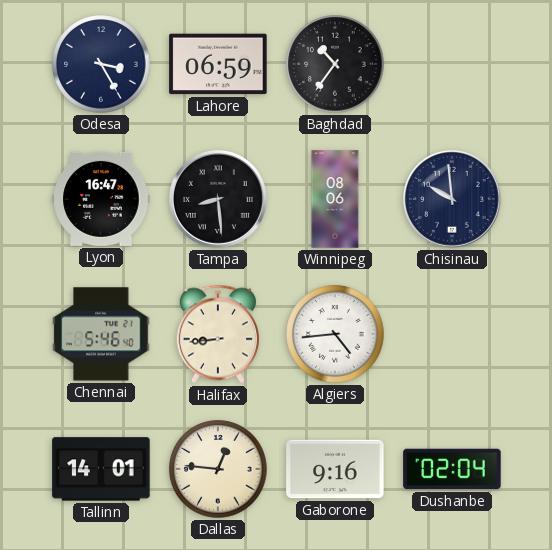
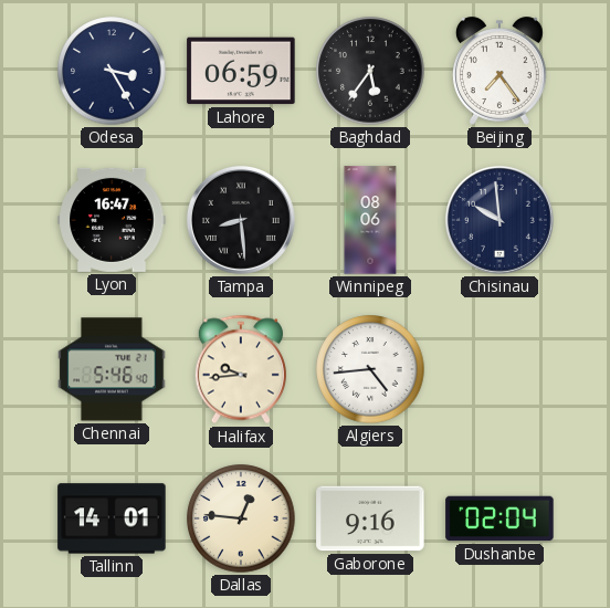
Baghdad: 10:36 -> 5:36 (370, 71)
Beijing: none -> 7:24 (499, 71)
Halifax: 8:44 -> 9:44 (241, 369)
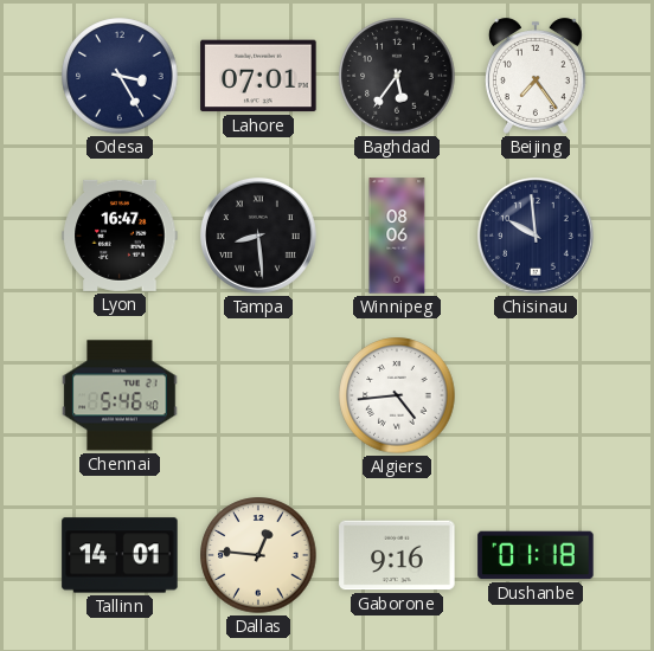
Lahore: 06:59 -> 07:01 (258, 76)
Halifax: 9:44 -> none (241, 369)
Dushanbe: 02:04 -> 01:18 (536, 555)
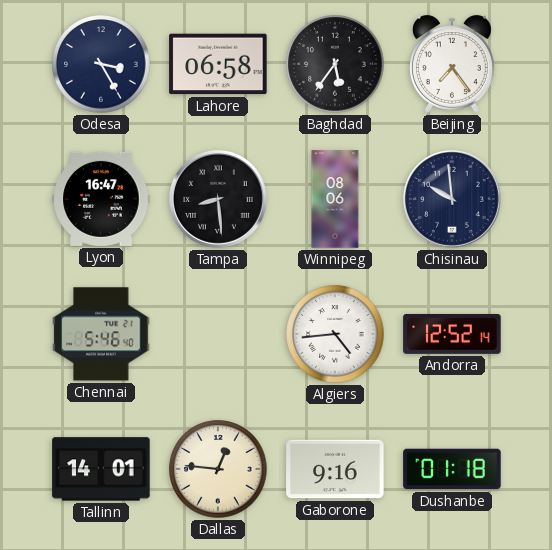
Lahore: 07:01 -> 06:58 (218, 64)
Andorra: none -> 12:52 (452, 334)
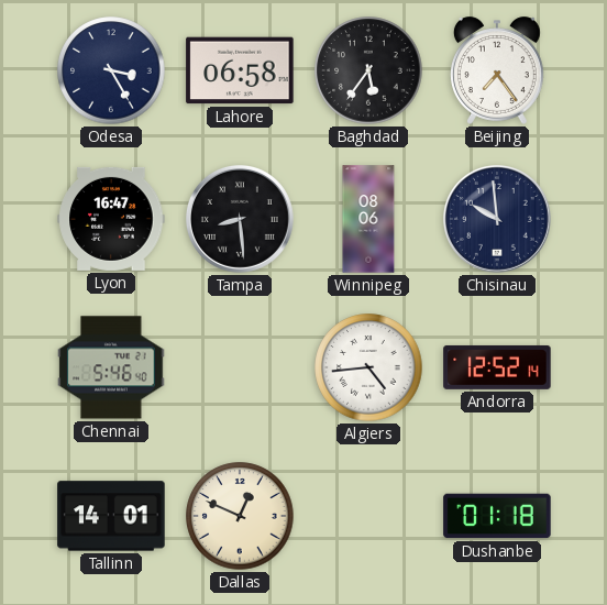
Dallas: 12:46 -> 12:49 (240, 516)
Gaborone: 9:16 -> none (335, 469)
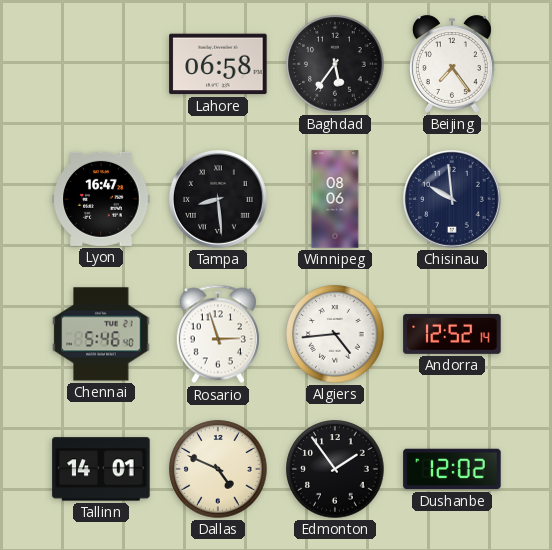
Odesa: 3:25 -> none (111, 70)
Rosario: none -> 2:57 (218, 334)
Dallas: 12:49 -> 4:49 (218, 469)
Edmonton: none -> 1:54 (335, 469)
Dushanbe: 01:18 -> 12:02 (452, 469)
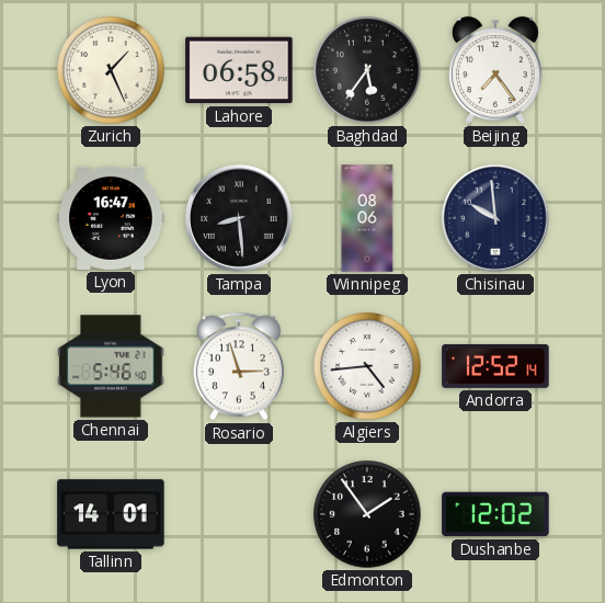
Zurich: none -> 1:26 (111, 70)
Dallas: 4:49 -> none (218, 469)
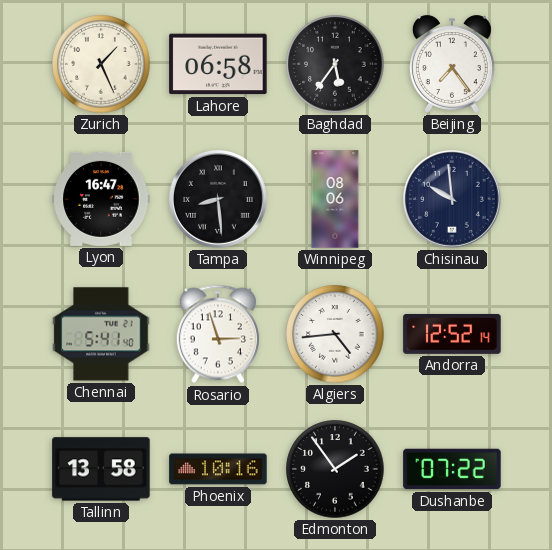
Chennai: 5:46 -> 5:41 (101, 334)
Tallinn: 14:01 -> 13:58 (101, 469)
Phoenix: none -> 10:16 (218, 469)
Dushanbe: 12:02 -> 07:22 (452, 469)
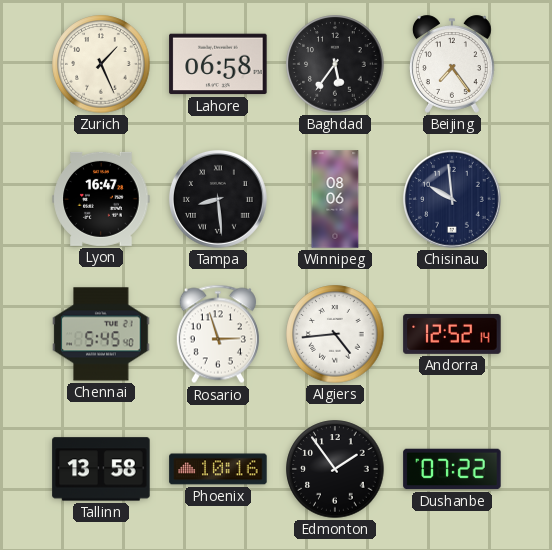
Chennai: 5:41 -> 5:45 (101, 334)
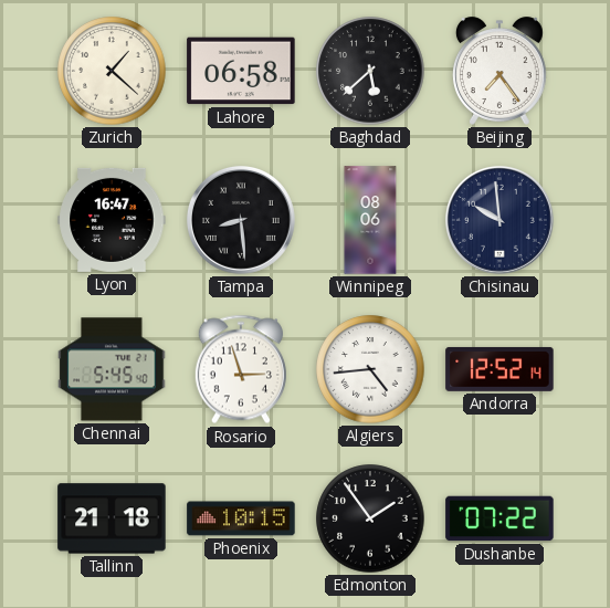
Zurich: 1:26 -> 1:22 (112, 71)
Baghdad: 5:36 -> 5:38 (370, 71)
Tallinn: 13:58 -> 21:18 (112, 518)
Phoenix: 10:16 -> 10:15 (241, 518)
